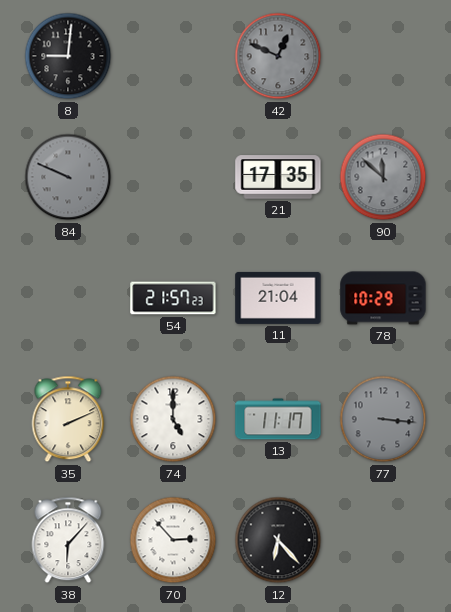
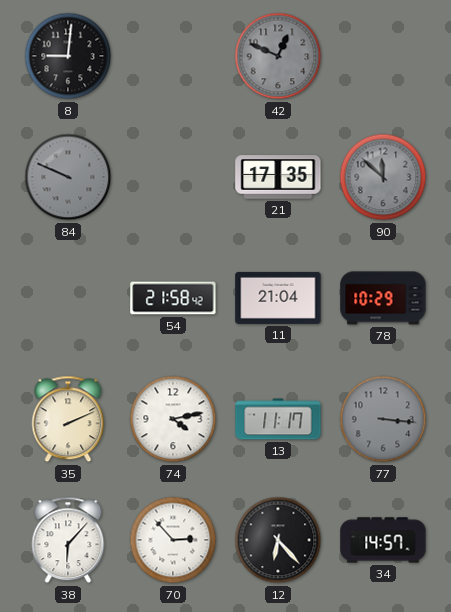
54: 21:57 -> 21:58 (173, 298)
74: 5:00 -> 4:13 (173, 419)
34: none -> 14:57 (383, 540)
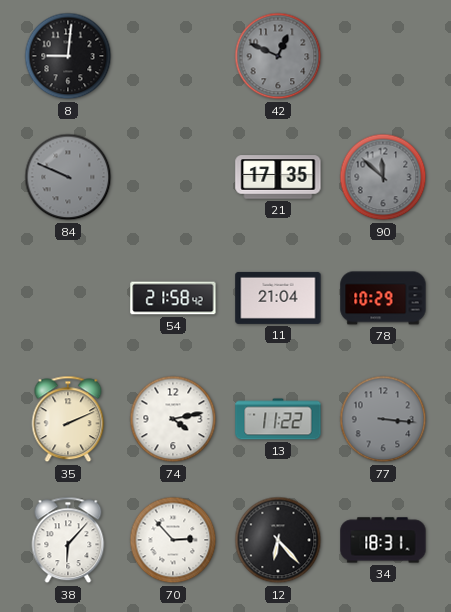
13: 11:17 -> 11:22 (278, 419)
34: 14:57 -> 18:31 (383, 540)
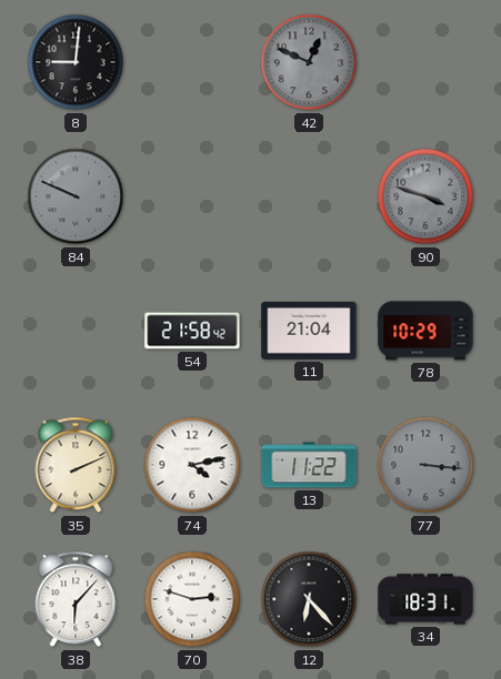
21: 17:35 -> none (278, 177)
90: 11:52 -> 3:48 (425, 196)
70: 2:53 -> 2:48 (192, 599)
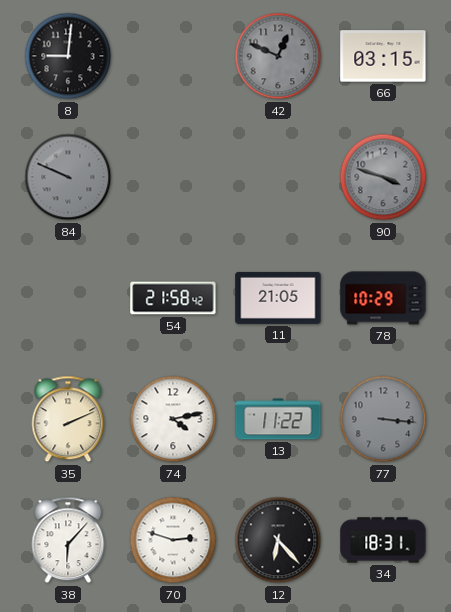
66: none -> 03:15 (383, 56)
11: 21:04 -> 21:05 (278, 298)
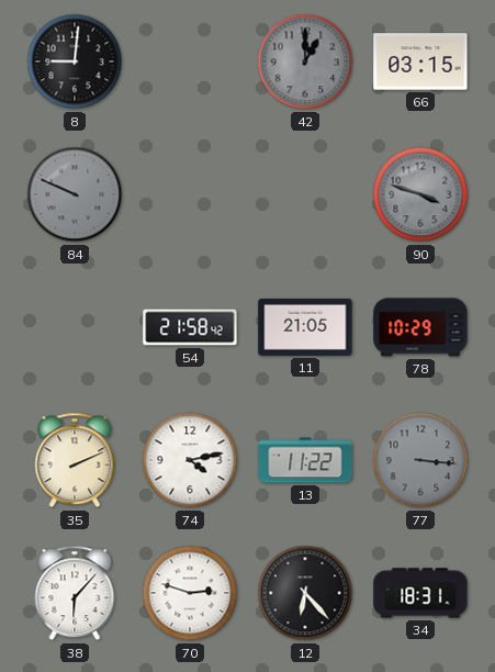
42: 12:49 -> 1:00 (305, 61)
